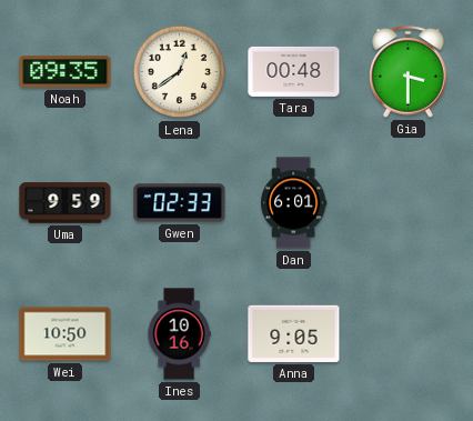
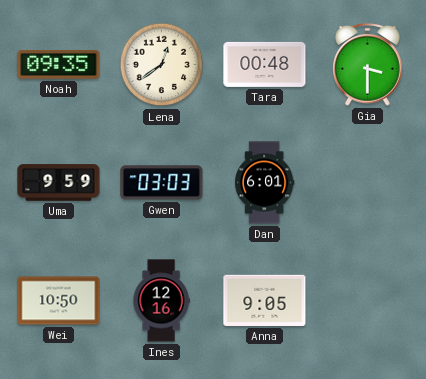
Gwen: 02:33 -> 03:03 (162, 183)
Ines: 10:16 -> 12:16 (161, 301)
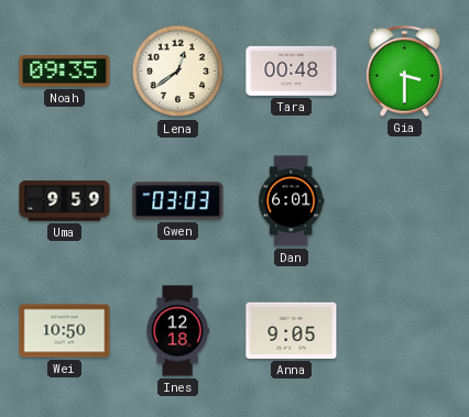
Ines: 12:16 -> 12:18 (177, 331)
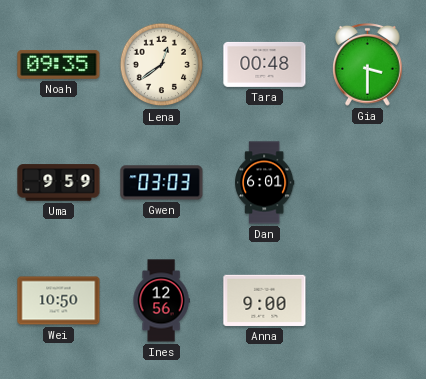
Ines: 12:18 -> 12:56 (161, 301)
Anna: 9:05 -> 9:00 (265, 300)
